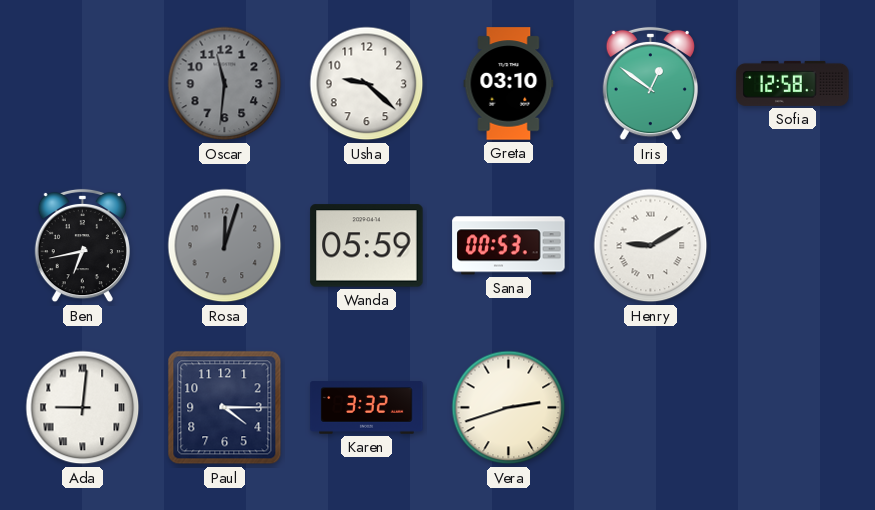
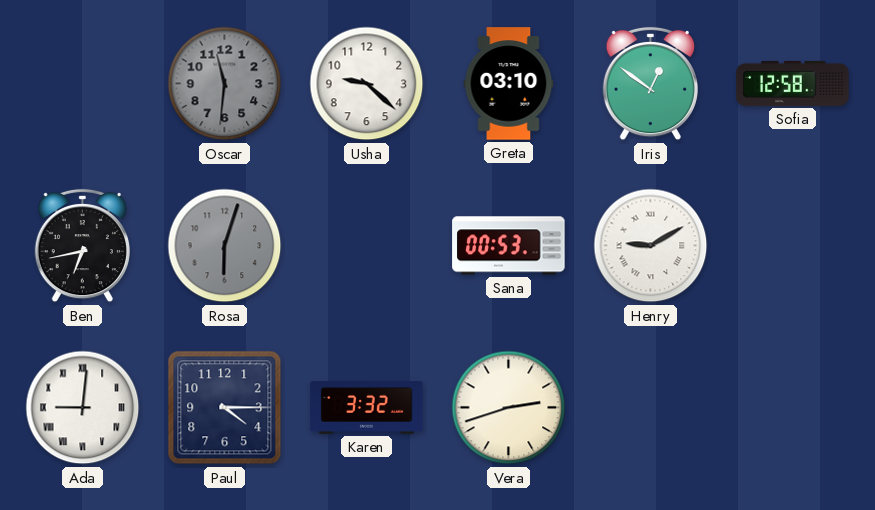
Rosa: 12:03 -> 6:03 (225, 246)
Wanda: 05:59 -> none (367, 246)
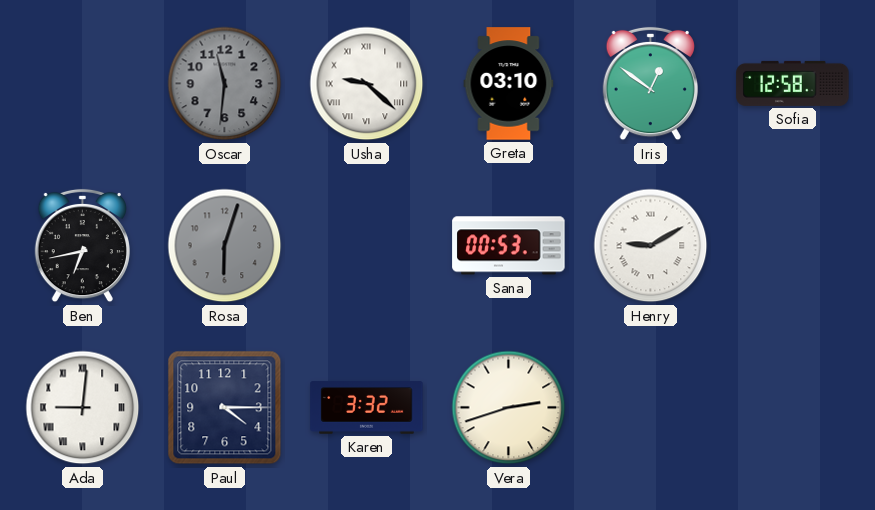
Usha numerals: Arabic -> Roman (367, 84)
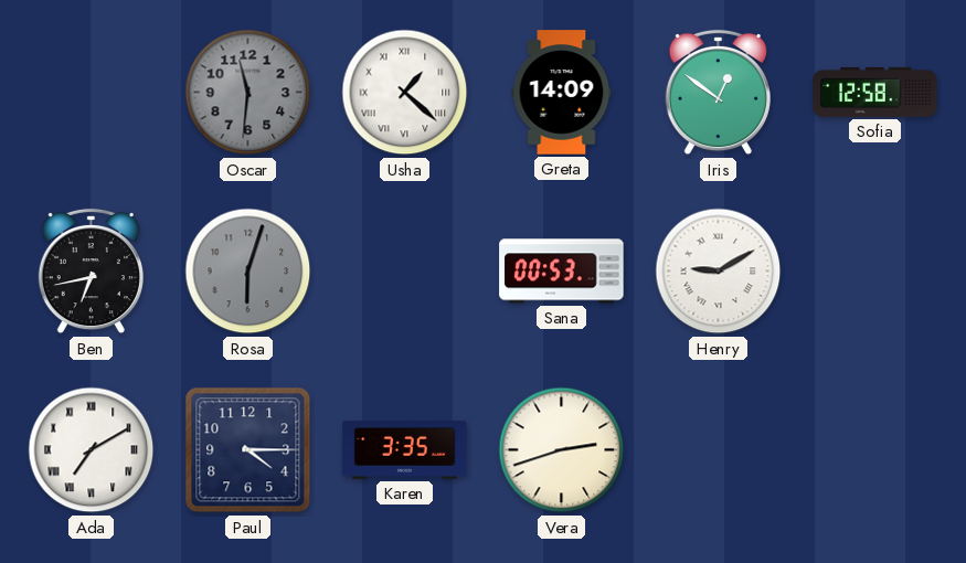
Usha: 9:22 -> 1:22 (405, 93)
Greta: 03:10 -> 14:09 (562, 93)
Ada: 9:01 -> 7:10 (92, 450)
Karen: 3:32 -> 3:35 (405, 450)
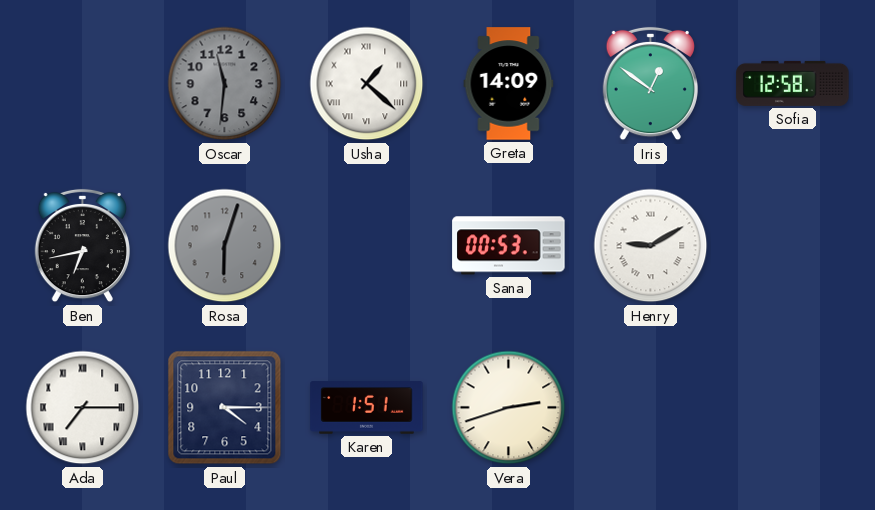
Ada: 7:10 -> 7:15 (83, 408)
Karen: 3:35 -> 1:51 (367, 408)
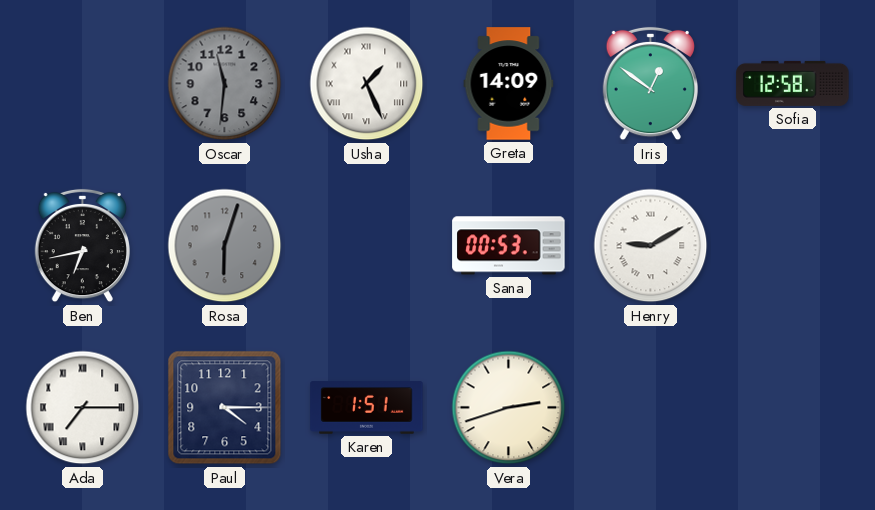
Usha: 1:22 -> 1:26 (367, 84)
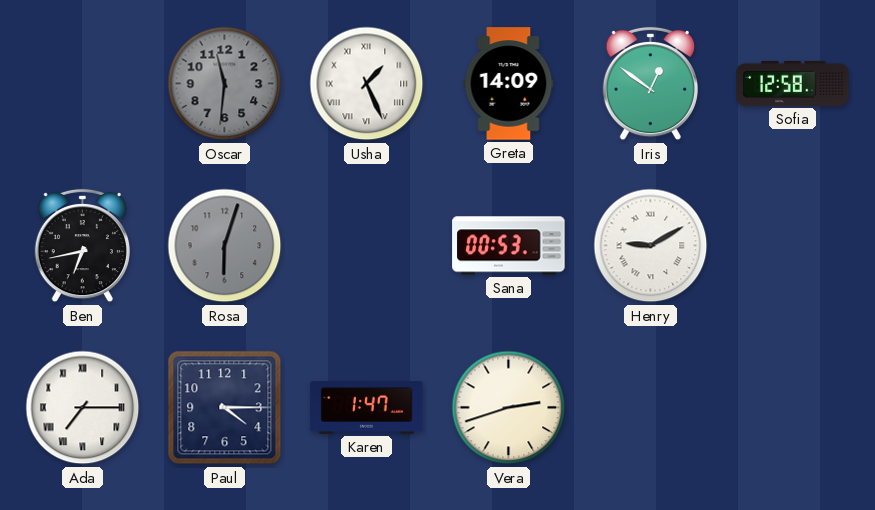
Karen: 1:51 -> 1:47 (367, 408)
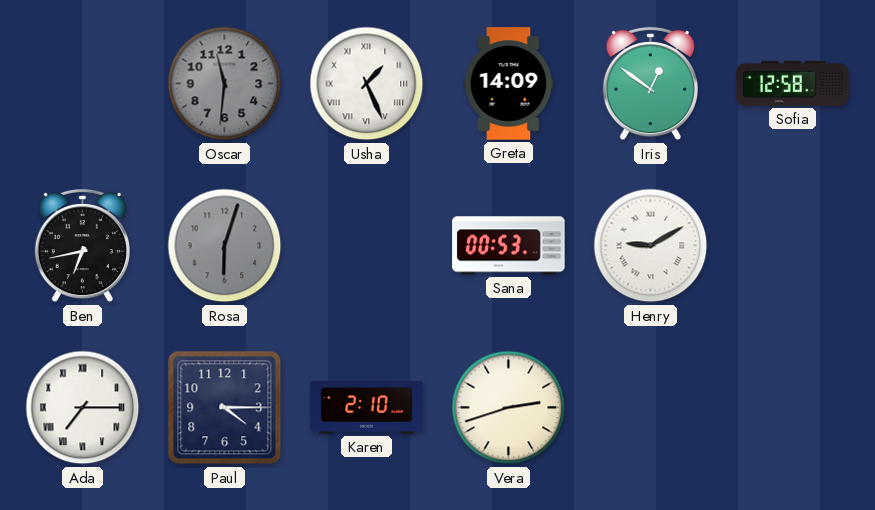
Karen: 1:47 -> 2:10 (367, 408)
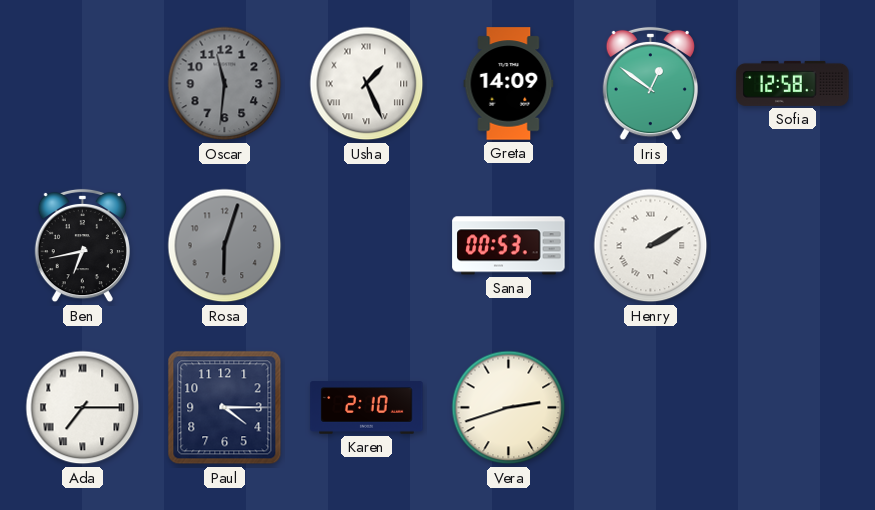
Henry: 9:10 -> 2:10 (651, 246)
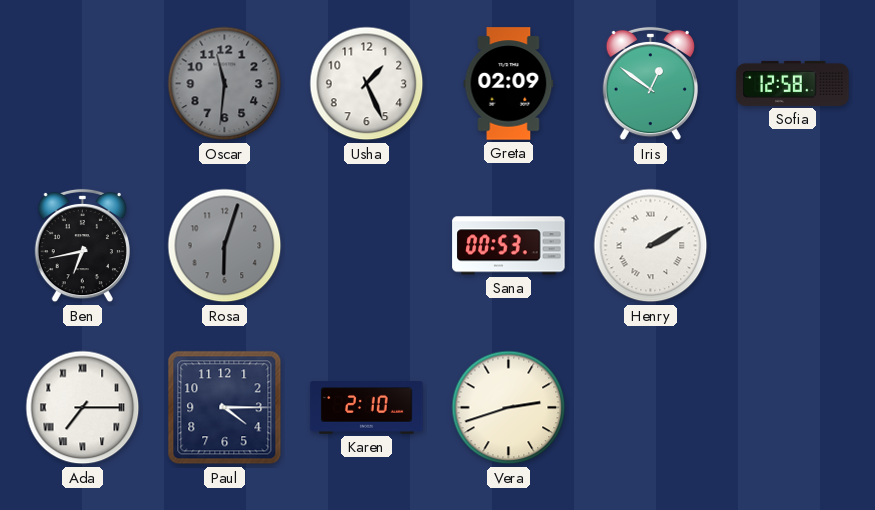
Usha numerals: Roman -> Arabic (367, 84)
Greta: 14:09 -> 02:09 (509, 84)
